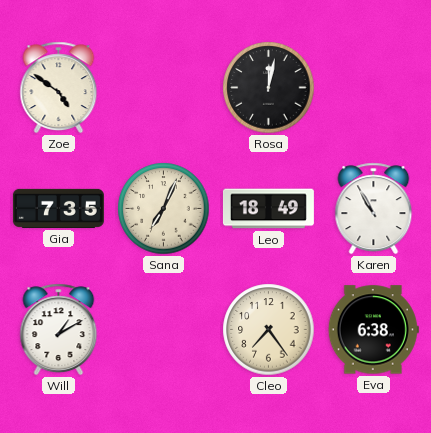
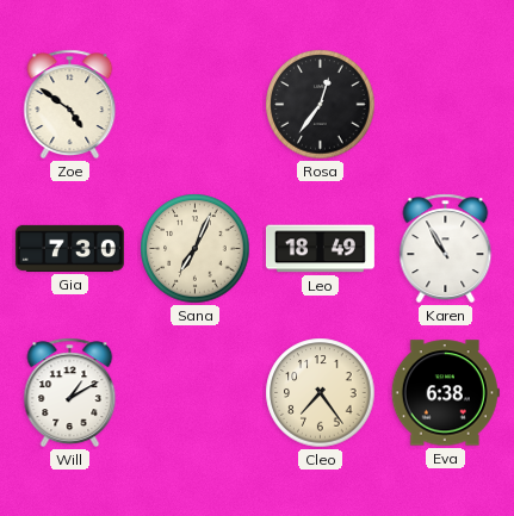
Rosa: 12:02 -> 12:36 (321, 105)
Gia: 7:35 -> 7:30 (69, 248)
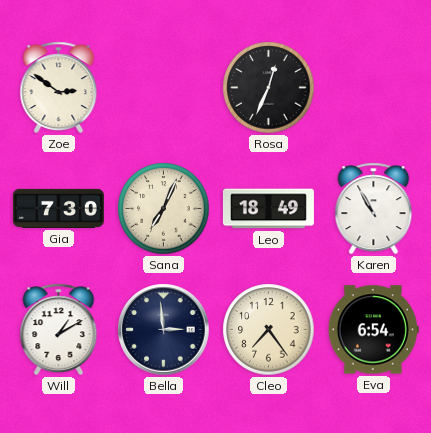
Zoe: 4:51 -> 2:51 (59, 88)
Rosa: 12:36 -> 12:34 (269, 88)
Bella: none -> 2:59 (164, 330)
Eva: 6:38 -> 6:54 (373, 330)
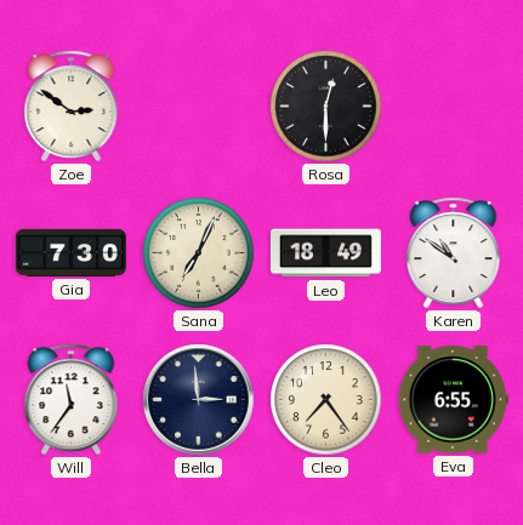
Rosa: 12:34 -> 12:30 (326, 107)
Karen: 10:55 -> 10:51 (454, 253)
Will: 1:10 -> 11:36 (72, 400)
Eva: 6:54 -> 6:55 (453, 400)
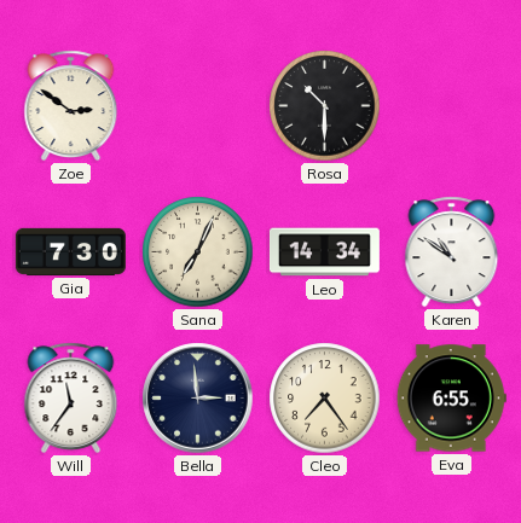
Rosa: 12:30 -> 10:30 (325, 106)
Leo: 18:49 -> 14:34 (324, 252)
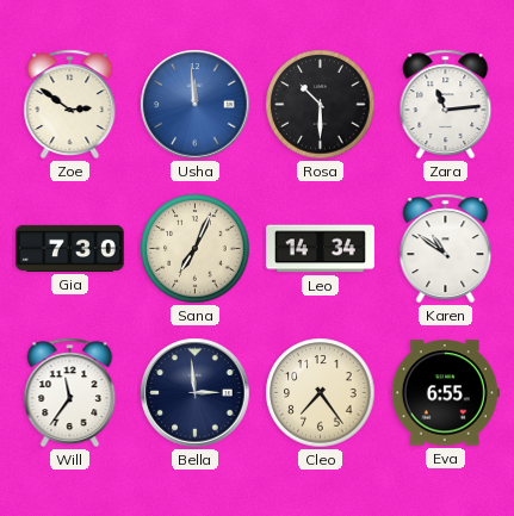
Usha: none -> 11:59 (196, 105)
Zara: none -> 11:14 (446, 105)
